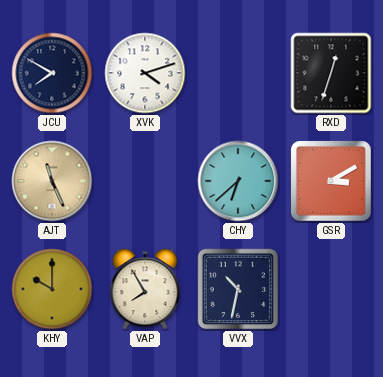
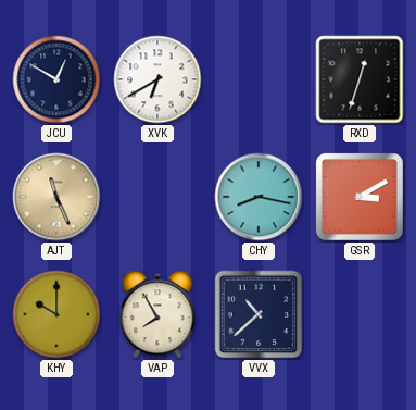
JCU: 7:50 -> 12:50 (56, 79)
XVK: 4:12 -> 6:40 (157, 79)
CHY: 6:38 -> 8:17 (259, 197)
VVX: 10:32 -> 10:38 (259, 314)
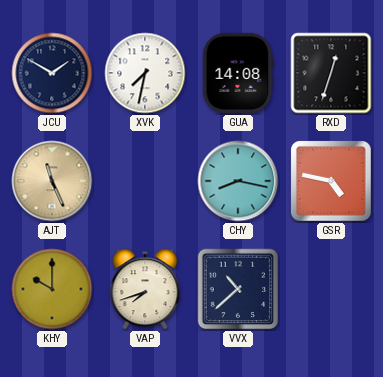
JCU: 12:50 -> 1:50 (52, 73)
XVK: 6:40 -> 7:32 (145, 73)
GUA: none -> 14:08 (238, 73)
GSR: 3:10 -> 4:47 (331, 181)
VAP: 7:55 -> 7:42 (145, 289)
